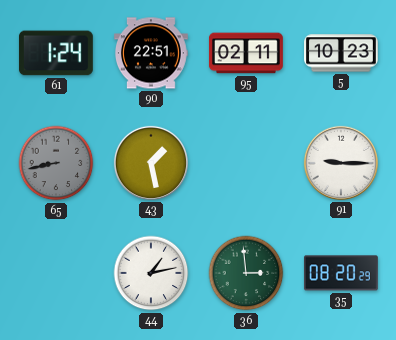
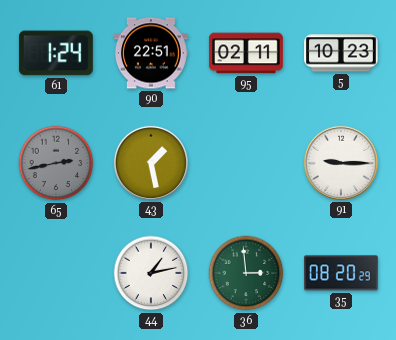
65: 8:43 -> 2:43 (56, 163)
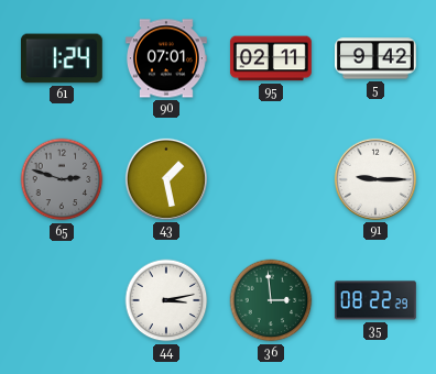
90: 22:51 -> 07:01 (166, 58)
5: 10:23 -> 9:42 (377, 58)
65: 2:43 -> 2:48 (62, 179)
44: 1:13 -> 3:13 (166, 300)
35: 08:20 -> 08:22 (375, 300)
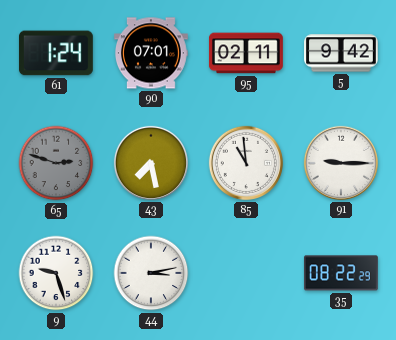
43: 1:28 -> 7:28 (151, 163)
85: none -> 10:59 (246, 163)
9: none -> 9:27 (56, 273)
36: 2:59 -> none (271, 300)
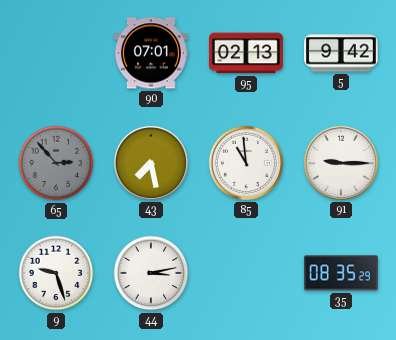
61: 1:24 -> none (56, 53)
95: 02:11 -> 02:13 (246, 53)
65: 2:48 -> 2:53 (56, 163)
35: 08:22 -> 08:35 (341, 273)
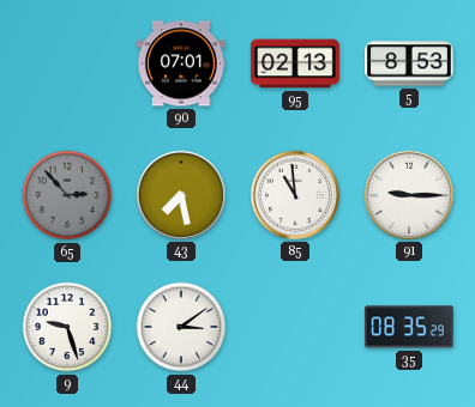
5: 9:42 -> 8:53 (410, 63)
44: 3:13 -> 3:09 (181, 327)
